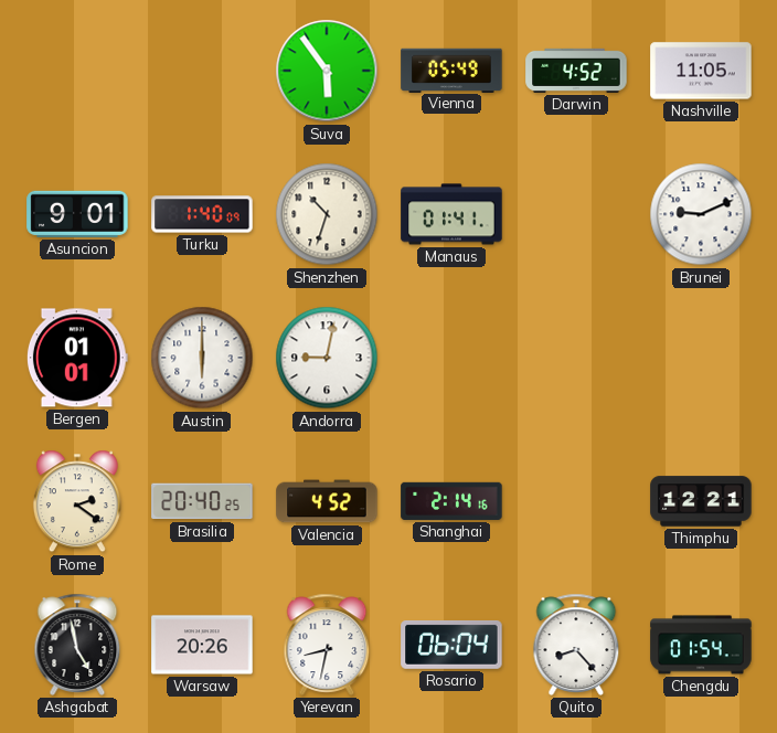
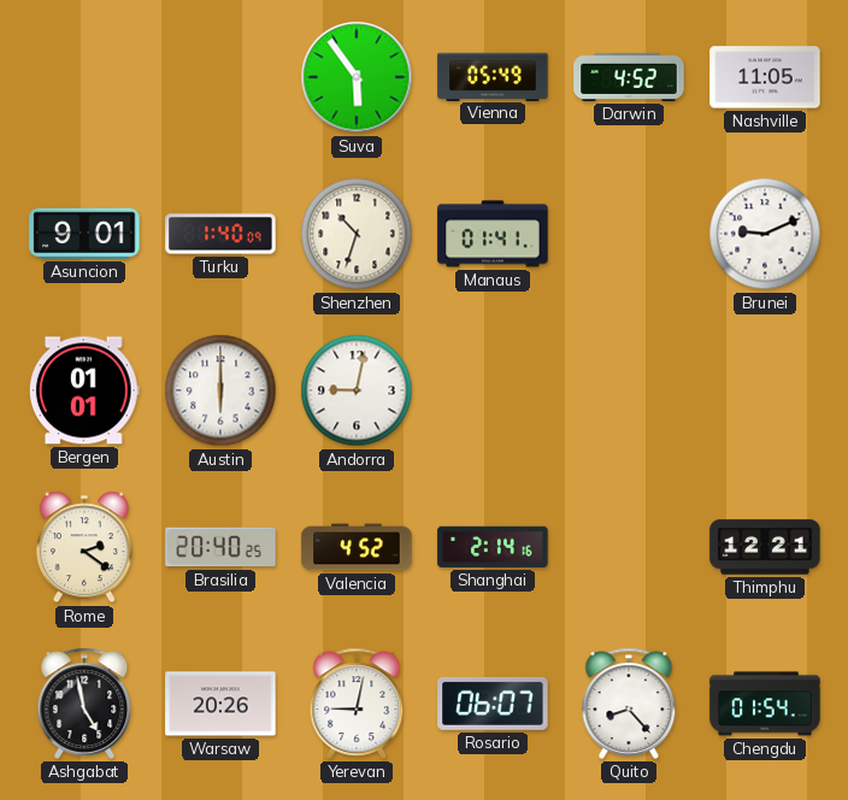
Yerevan: 8:32 -> 9:02 (357, 704)
Rosario: 06:04 -> 06:07 (493, 704)
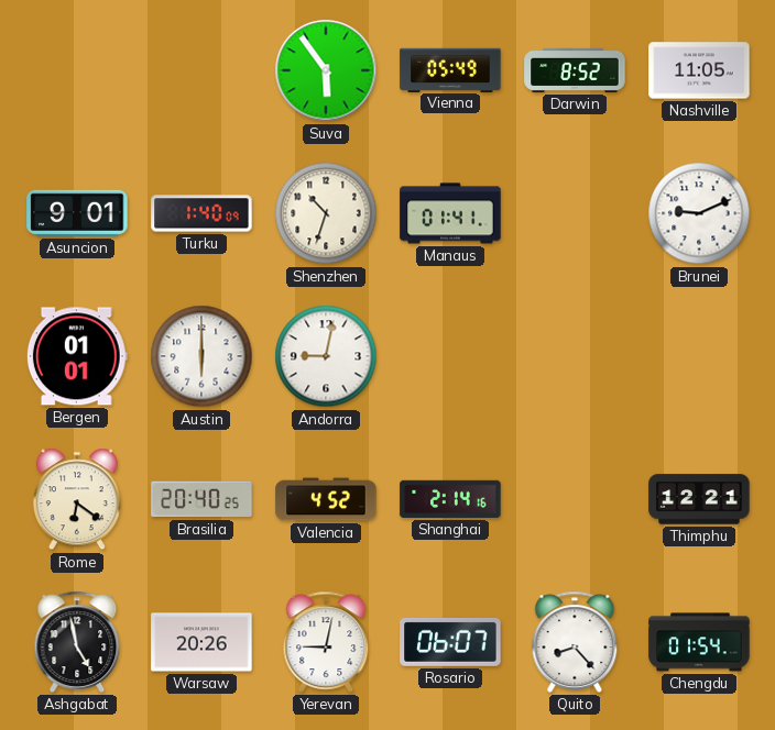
Darwin: 4:52 -> 8:52 (575, 70)
Rome: 2:21 -> 6:21 (77, 499)
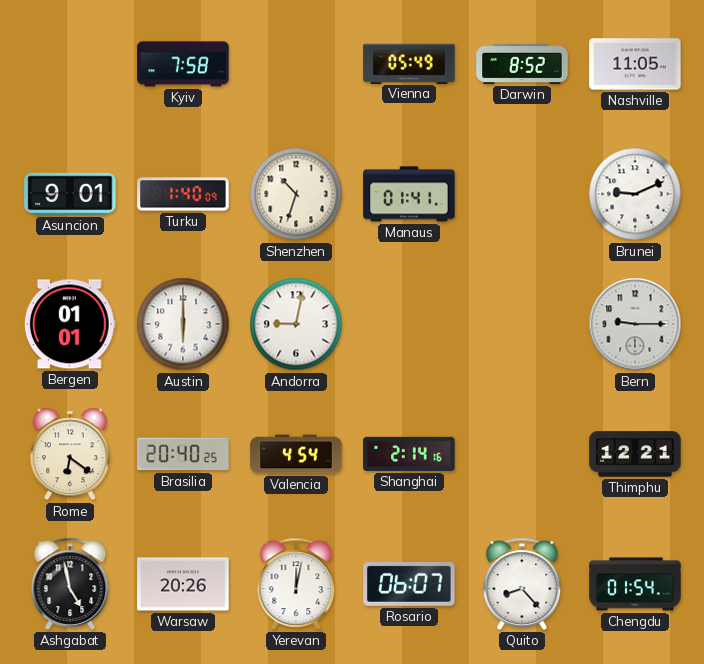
Kyiv: none -> 7:58 (183, 64)
Suva: 5:54 -> none (326, 70)
Bern: none -> 9:15 (635, 324)
Valencia: 4:52 -> 4:54 (296, 454)
Yerevan: 9:02 -> 12:02 (296, 584)
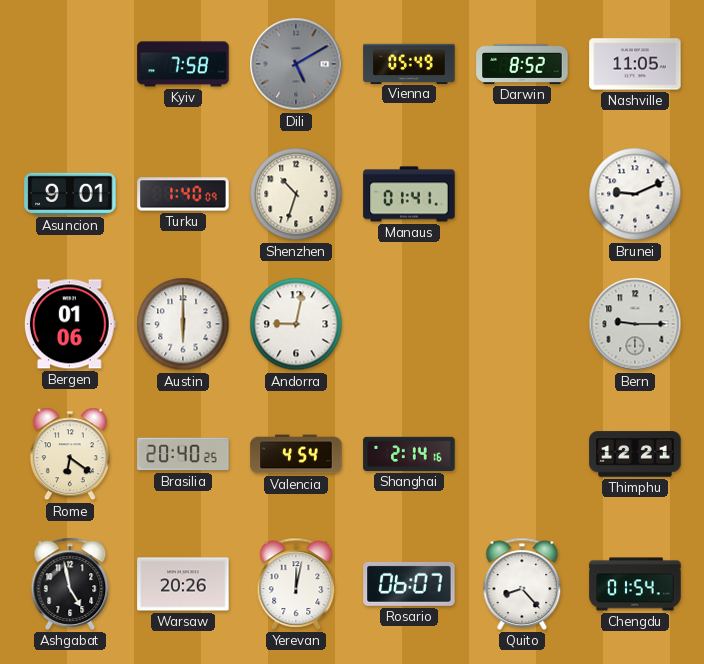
Dili: none -> 5:10 (296, 64)
Bergen: 01:01 -> 01:06 (70, 324)
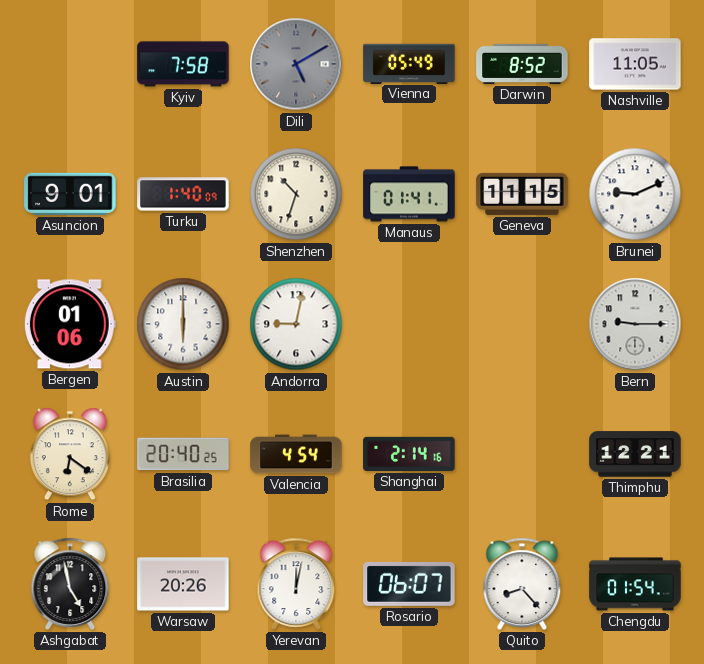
Geneva: none -> 11:15 (522, 194)
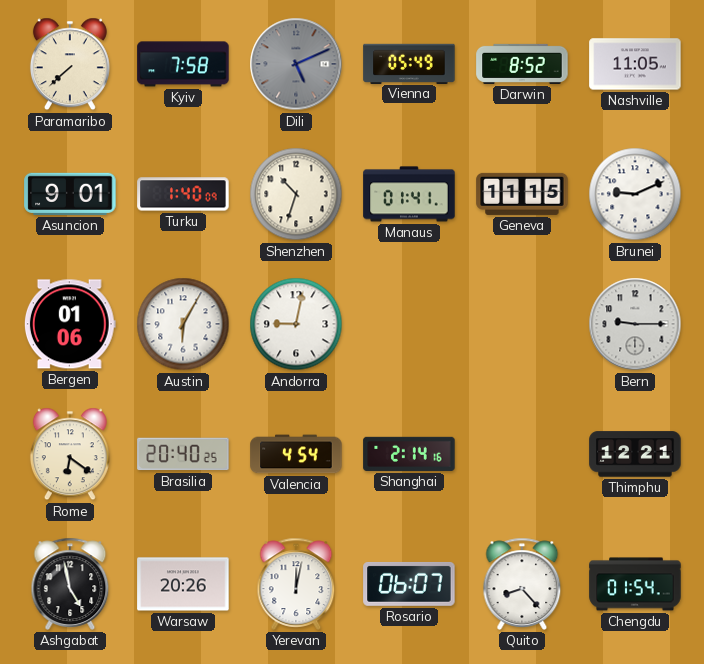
Paramaribo: none -> 7:38 (70, 64)
Dili: 5:10 -> 5:11 (296, 64)
Austin: 6:00 -> 6:05 (183, 324)
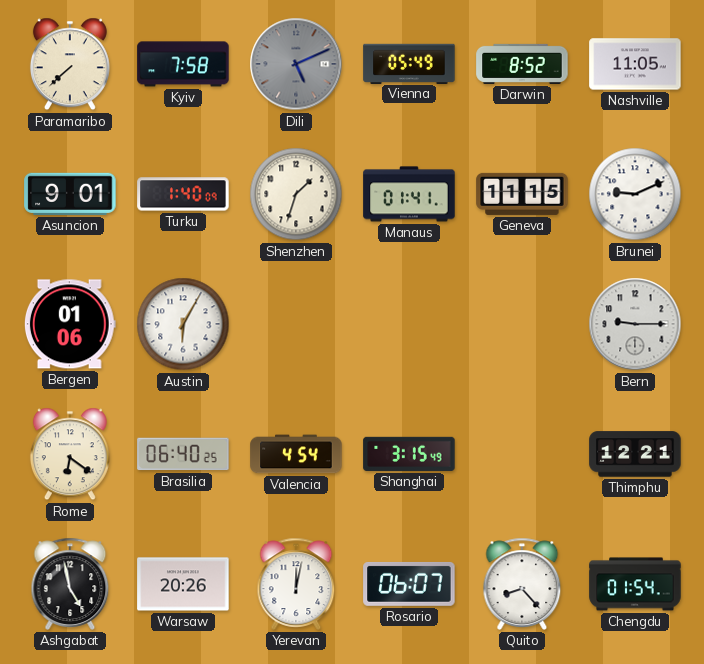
Shenzhen: 10:33 -> 1:33 (296, 194)
Andorra: 9:02 -> none (296, 324)
Brasilia: 20:40 -> 06:40 (183, 454)
Shanghai: 2:14 -> 3:15 (409, 454)
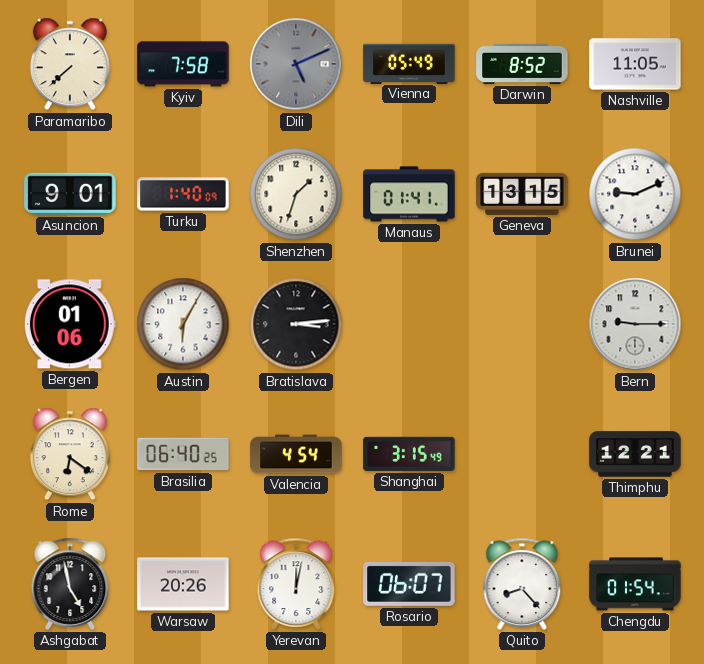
Geneva: 11:15 -> 13:15 (522, 194)
Bratislava: none -> 3:14 (296, 324)
